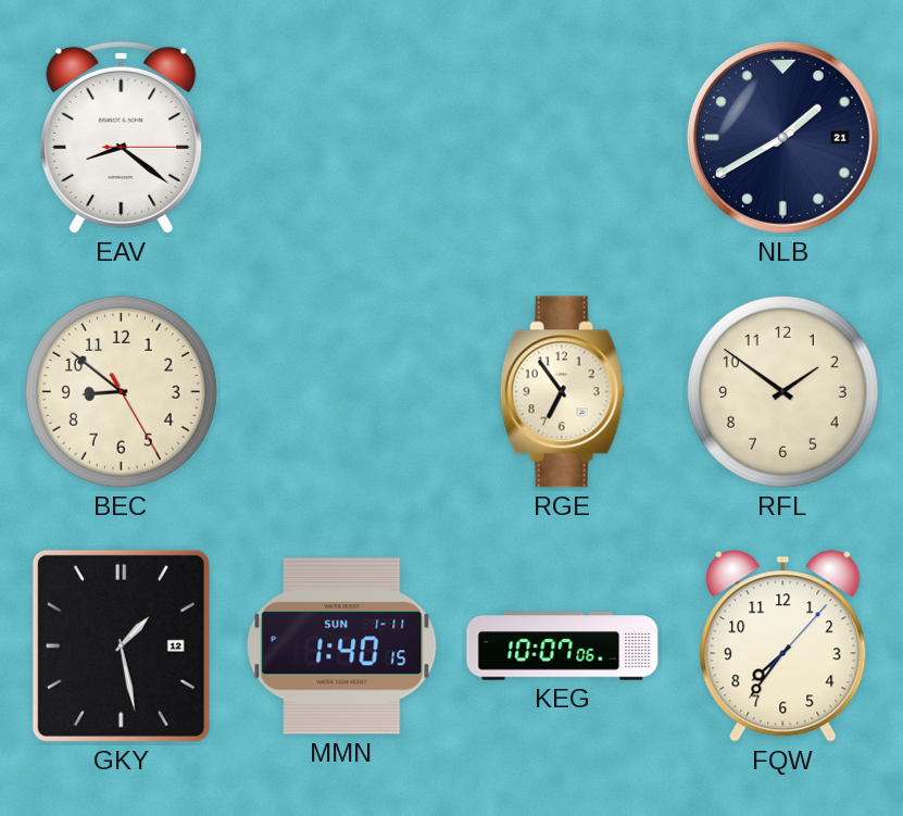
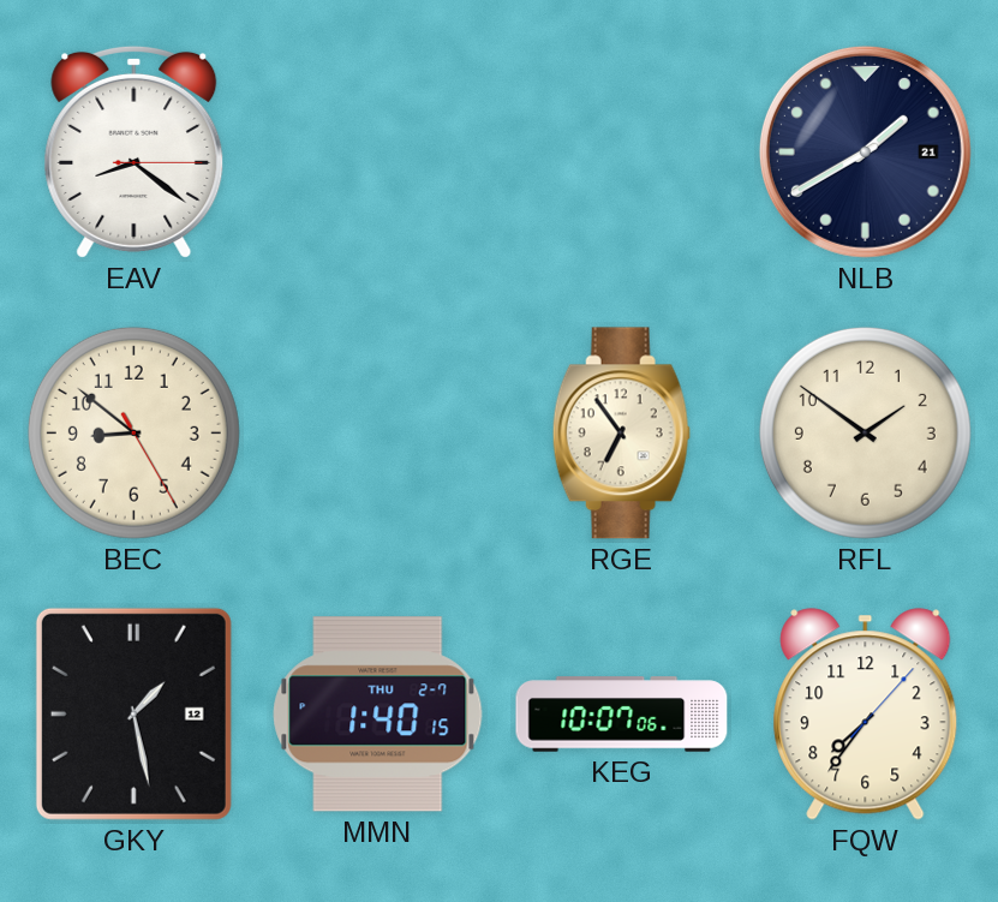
MMN date: SUN 1-11 -> THU 2-7 (378, 715)
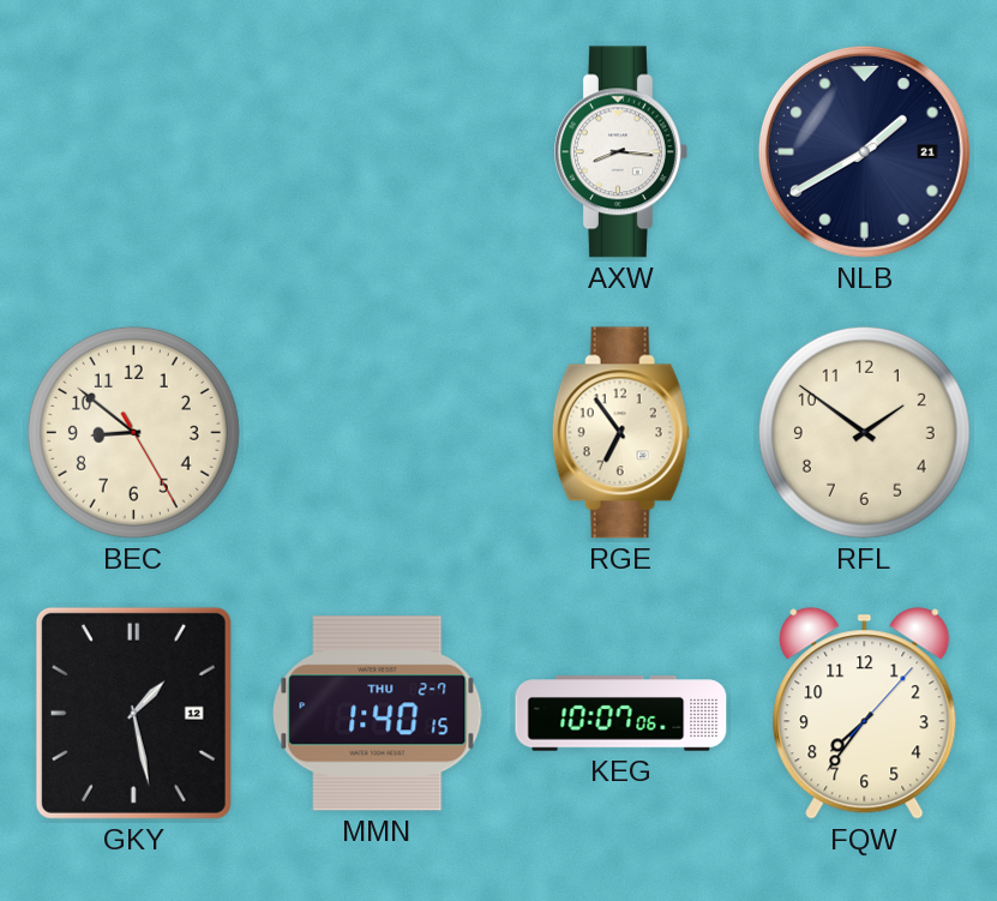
EAV: 8:21 -> none (135, 151)
AXW: none -> 8:16 (620, 152)
